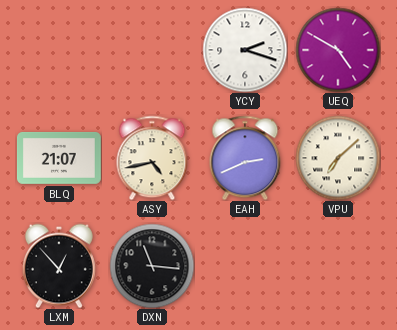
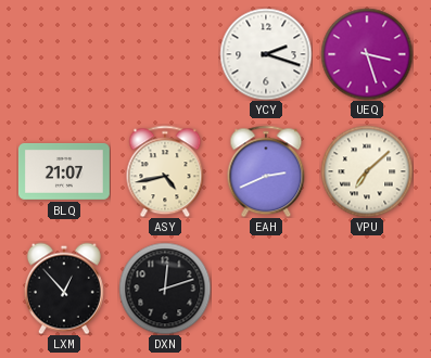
UEQ: 4:50 -> 3:27 (367, 54)
DXN: 11:16 -> 12:12 (165, 289)
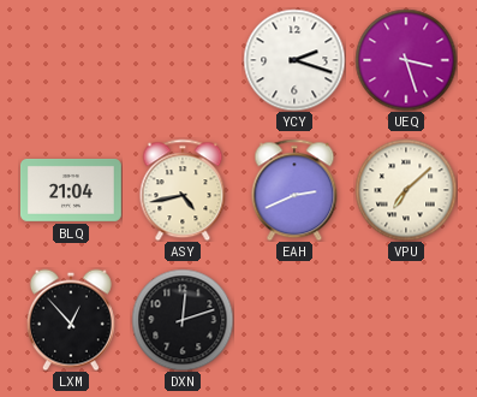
BLQ: 21:07 -> 21:04 (71, 190)
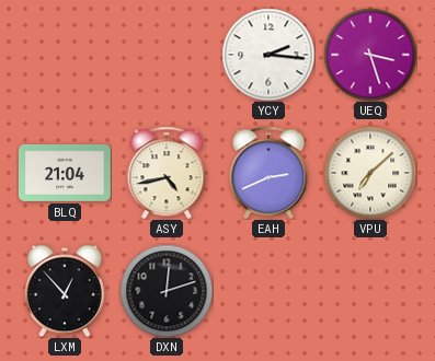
YCY: 2:18 -> 2:16 (268, 55)
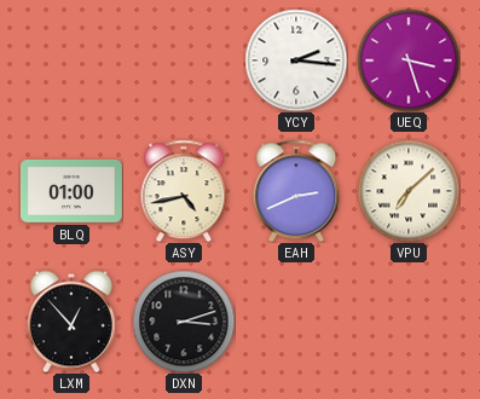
BLQ: 21:04 -> 01:00 (71, 191)
DXN: 12:12 -> 3:12 (184, 322)
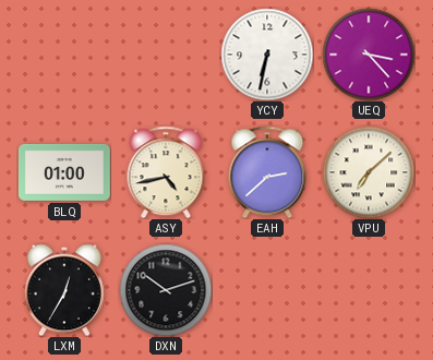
YCY: 2:16 -> 6:32 (267, 55)
UEQ: 3:27 -> 3:23 (369, 55)
EAH: 2:41 -> 2:38 (267, 172)
LXM: 12:53 -> 12:35 (64, 290)
DXN: 3:12 -> 10:12 (166, 290)
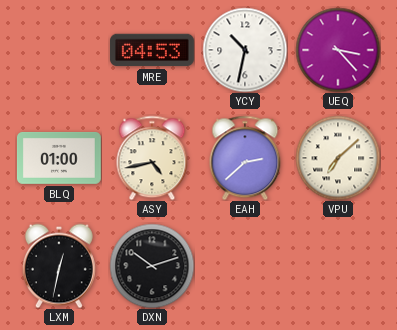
MRE: none -> 04:53 (152, 50)
YCY: 6:32 -> 10:32 (245, 50)
LXM: 12:35 -> 12:32 (59, 266)
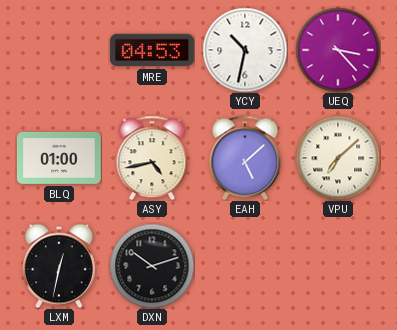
EAH: 2:38 -> 5:08 (245, 158)
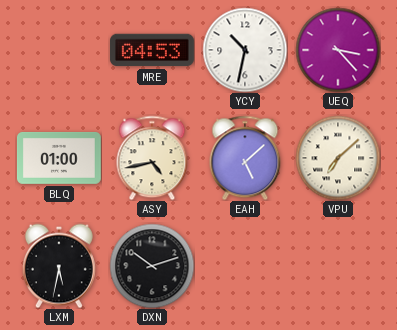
LXM: 12:32 -> 5:32 (59, 266)
